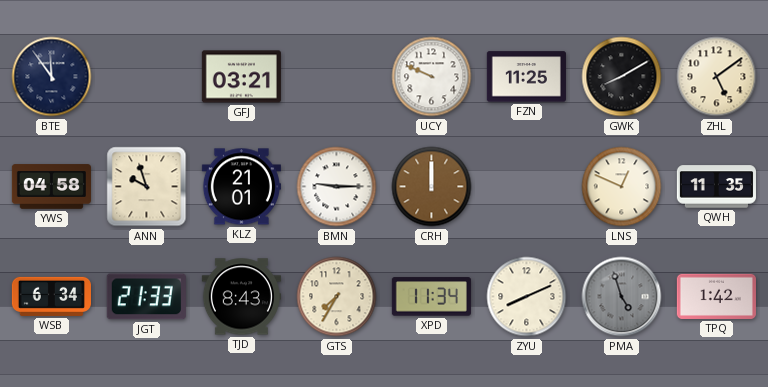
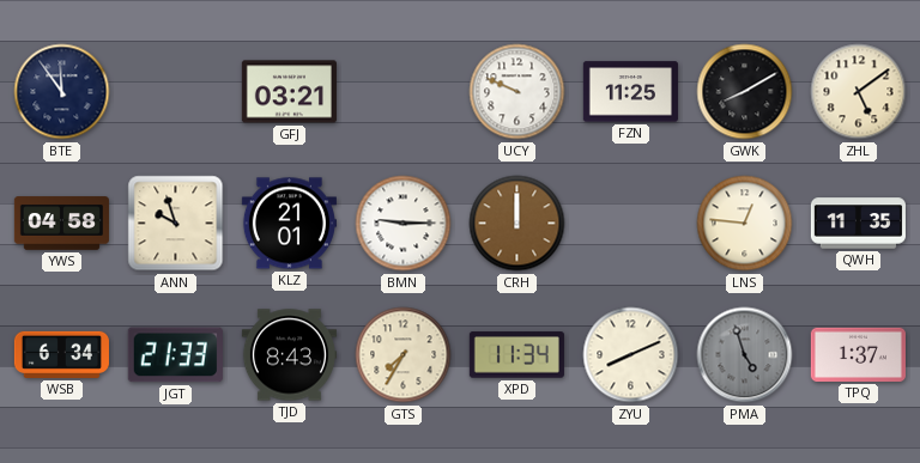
LNS: 12:49 -> 12:46 (745, 224)
TPQ: 1:42 -> 1:37 (858, 354)
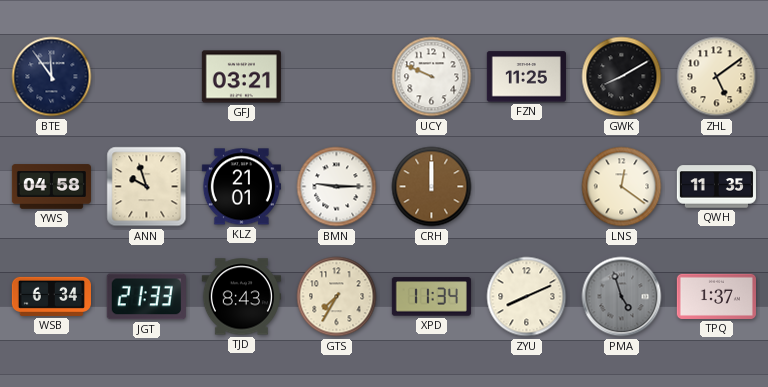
LNS: 12:46 -> 12:21 (622, 187)
